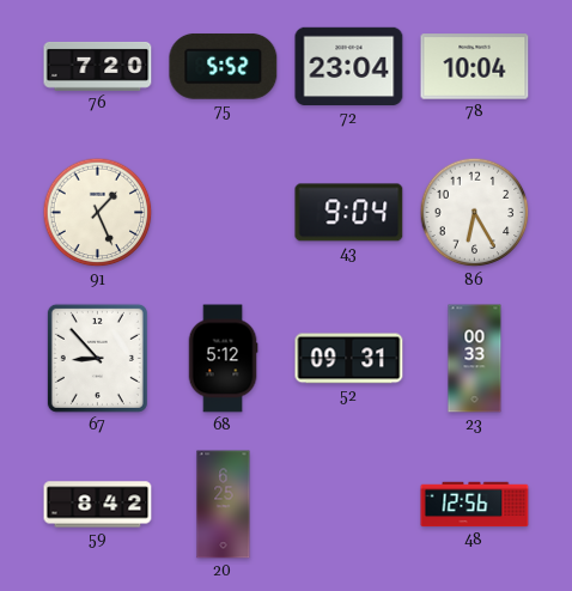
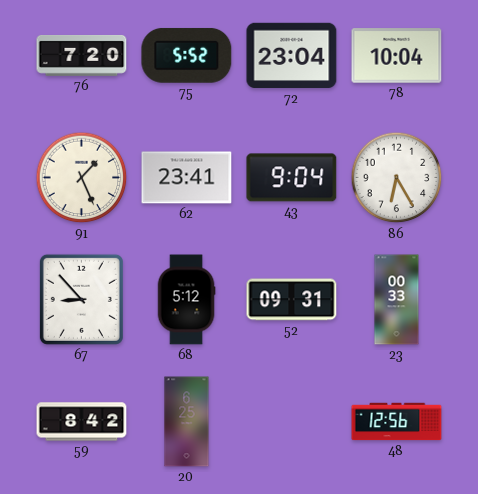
62: none -> 23:41 (187, 178)
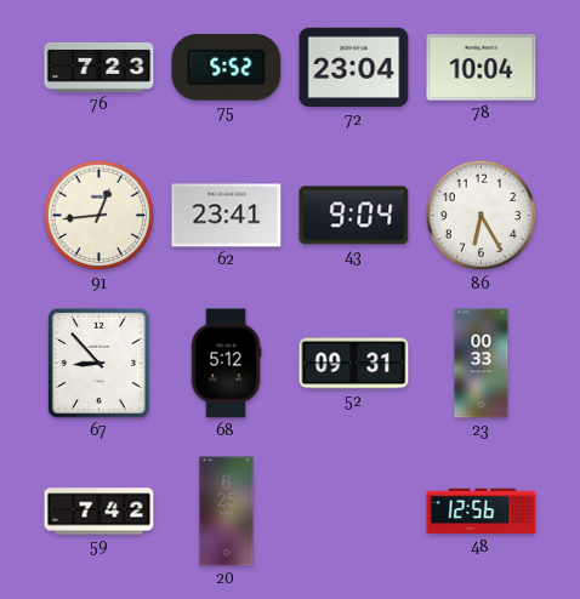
76: 7:20 -> 7:23 (99, 67)
91: 1:26 -> 12:44 (99, 216)
59: 8:42 -> 7:42 (99, 512)
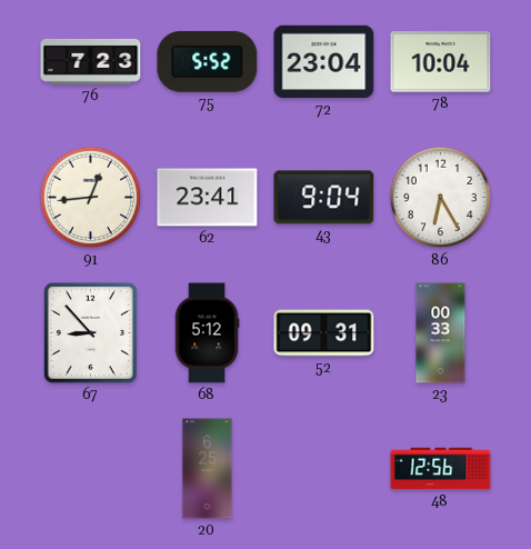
59: 7:42 -> none (99, 512)
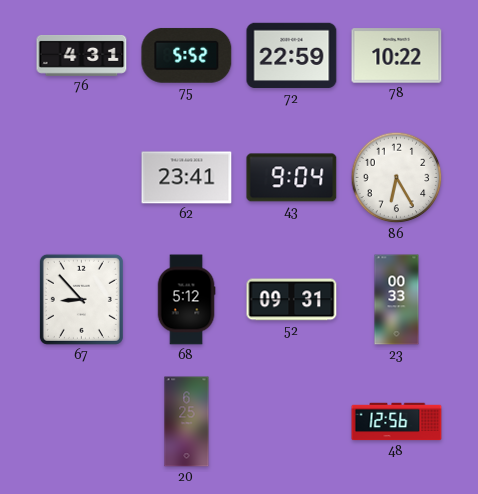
76: 7:23 -> 4:31 (82, 55)
72: 23:04 -> 22:59 (292, 56)
78: 10:04 -> 10:22 (397, 56)
91: 12:44 -> none (91, 198)
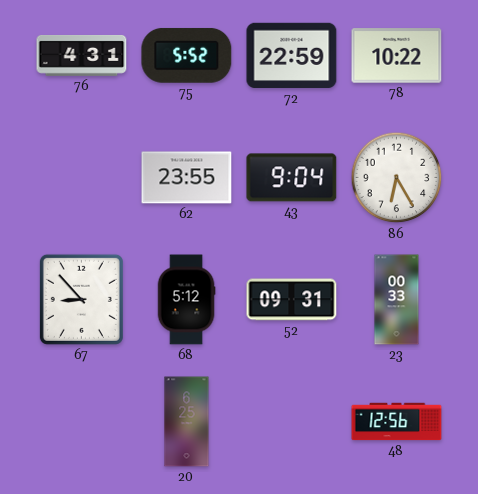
62: 23:41 -> 23:55 (187, 178)
